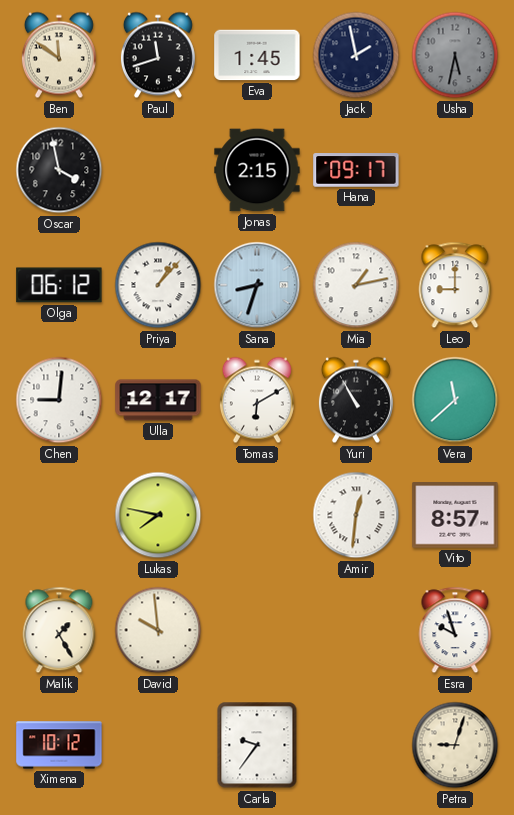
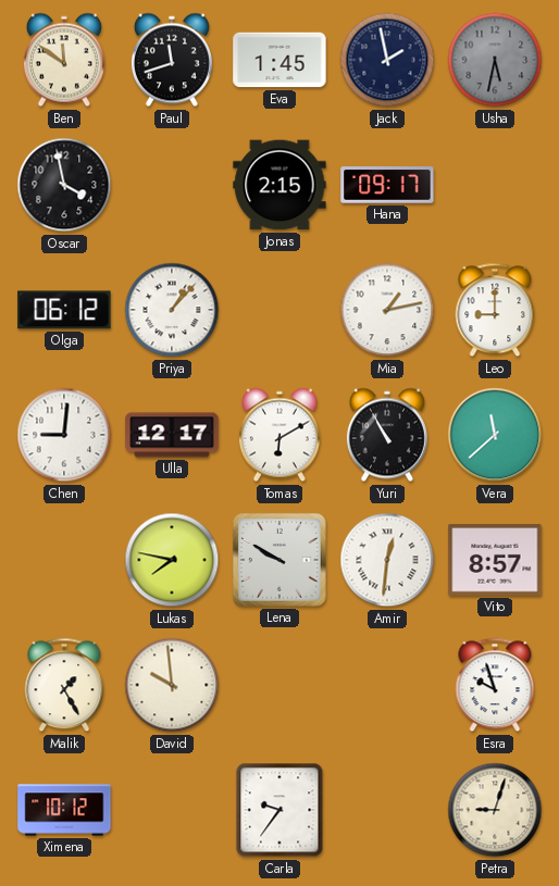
Sana: 8:33 -> none (257, 285)
Lena: none -> 9:50 (279, 560)
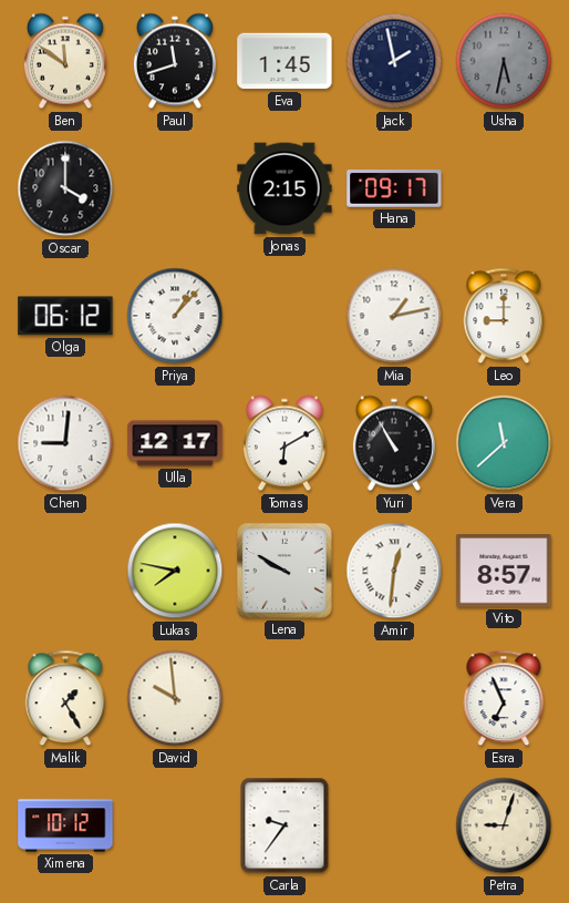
Oscar: 3:58 -> 4:00 (65, 188)
Esra: 9:57 -> 6:56 (504, 698)
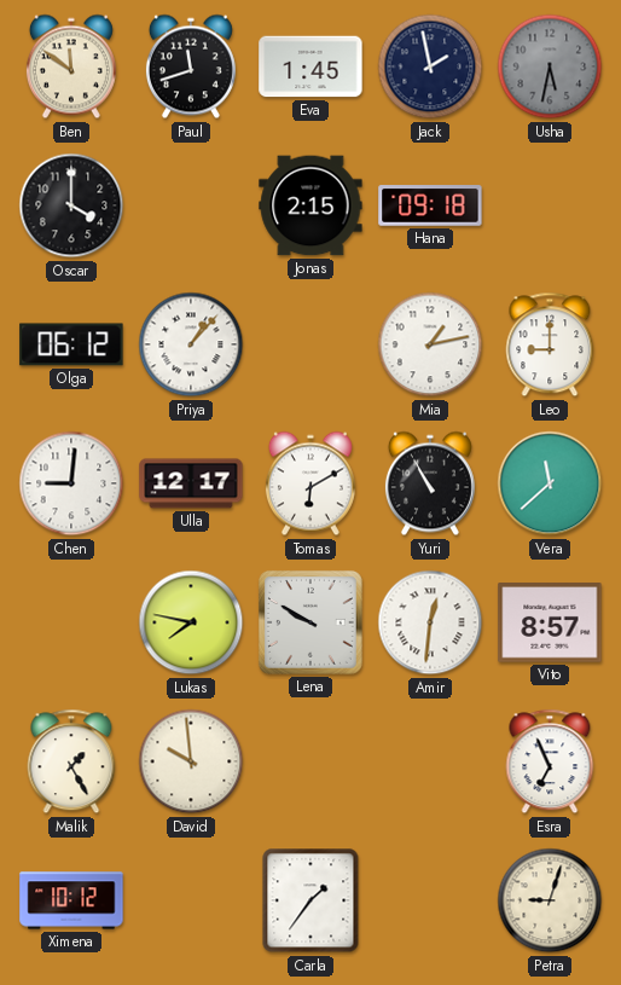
Hana: 09:17 -> 09:18 (430, 205)
Carla: 9:36 -> 1:36 (310, 900)
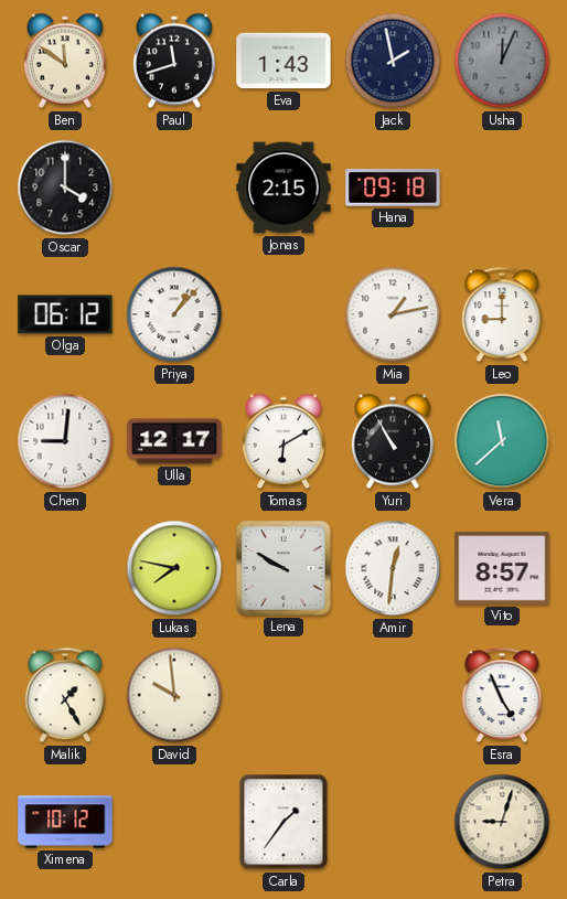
Eva: 1:45 -> 1:43 (283, 61)
Usha: 5:32 -> 12:04 (502, 61)
Esra: 6:56 -> 4:56 (502, 695)
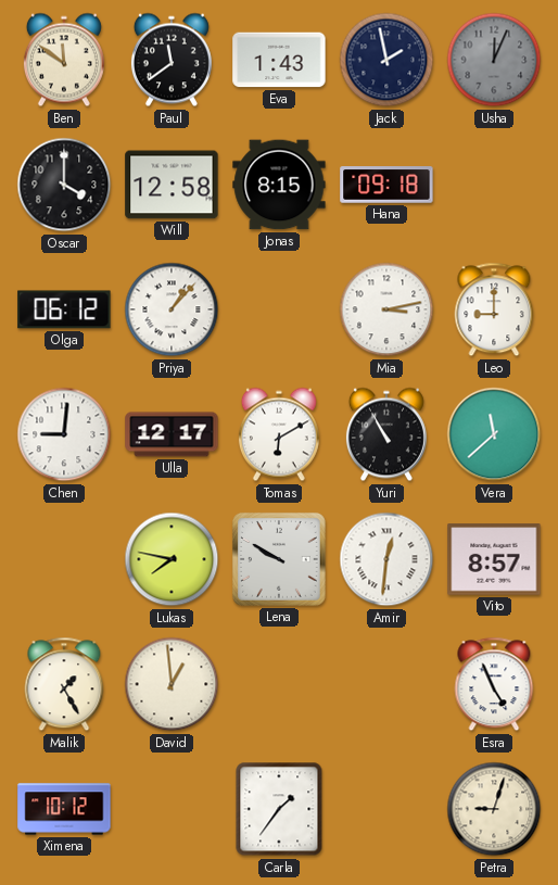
Paul: 11:42 -> 11:39 (172, 60)
Will: none -> 12:58 (172, 185)
Jonas: 2:15 -> 8:15 (279, 185)
Mia: 1:13 -> 3:13 (386, 309)
David: 9:59 -> 12:59 (172, 684)
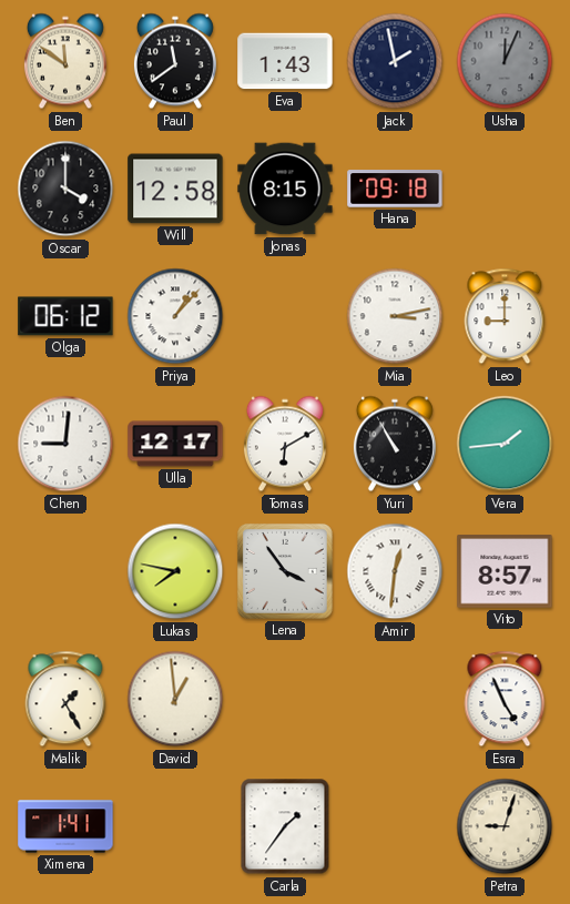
Vera: 11:38 -> 1:44 (505, 444)
Lena: 9:50 -> 3:54 (285, 571)
Ximena: 10:12 -> 1:41 (65, 826)
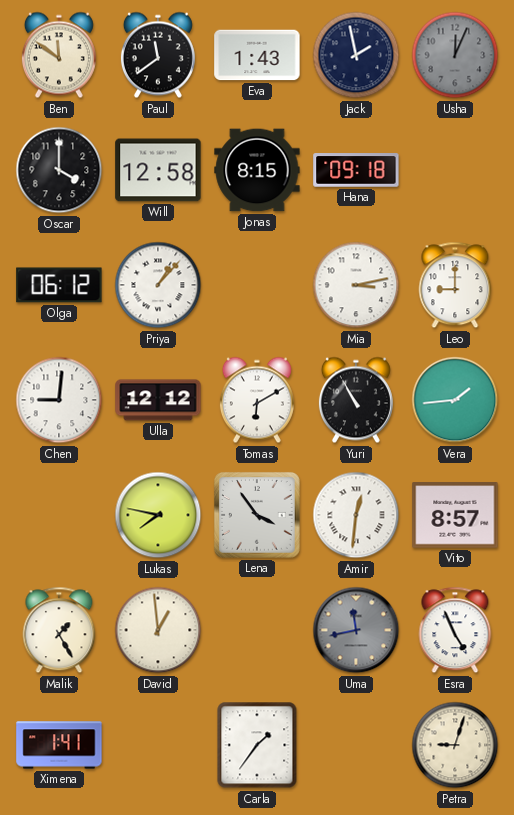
Ulla: 12:17 -> 12:12 (158, 400)
Uma: none -> 11:43 (356, 630)
